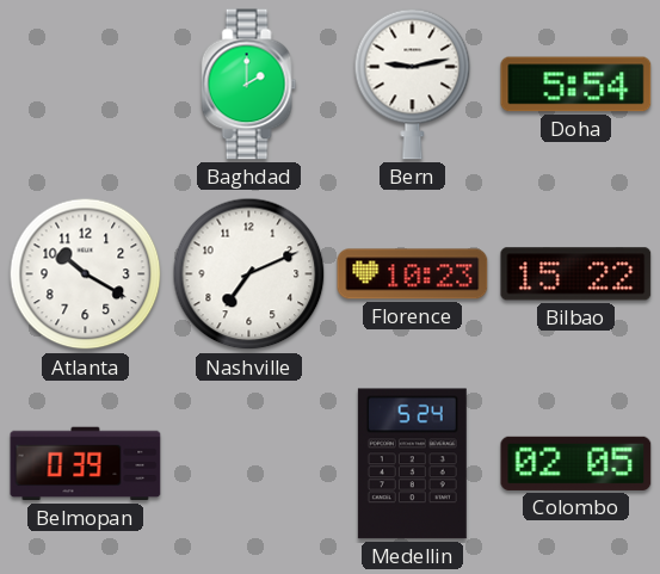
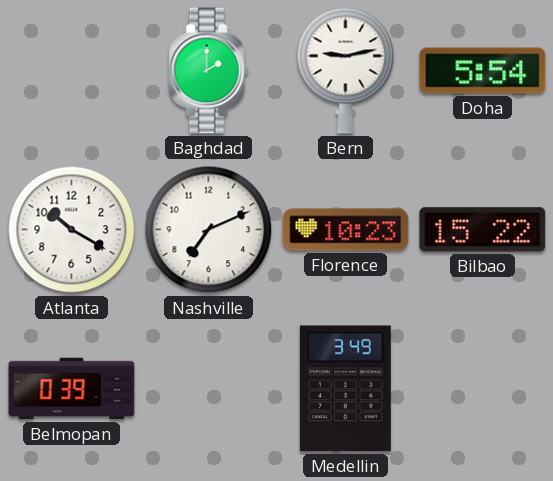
Medellin: 5:24 -> 3:49 (345, 389)
Colombo: 02:05 -> none (576, 463)
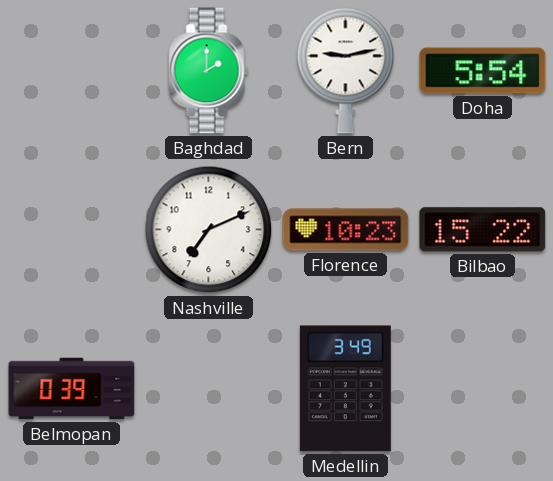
Atlanta: 10:20 -> none (72, 230)
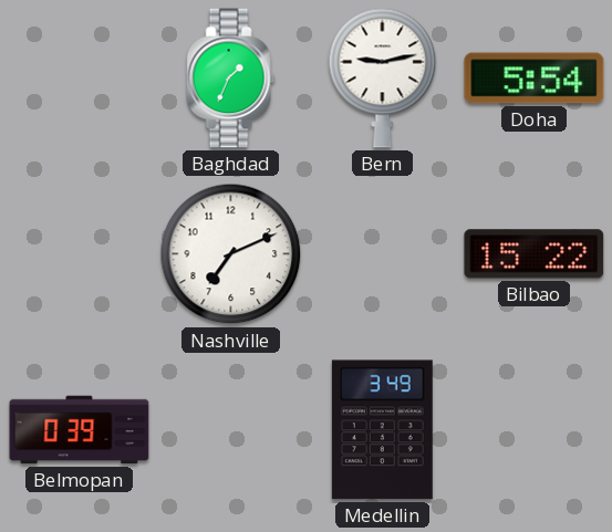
Baghdad: 2:00 -> 1:34 (231, 79)
Florence: 10:23 -> none (346, 230)
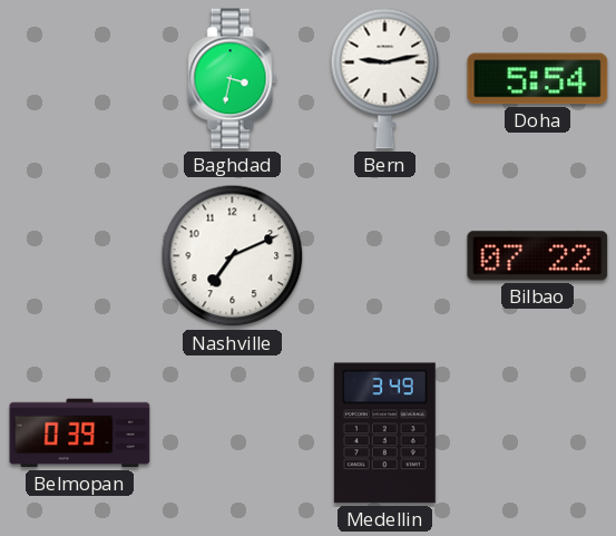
Baghdad: 1:34 -> 3:32 (233, 79)
Bilbao: 15:22 -> 07:22 (538, 256)
